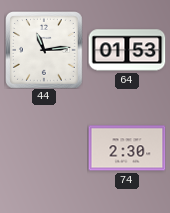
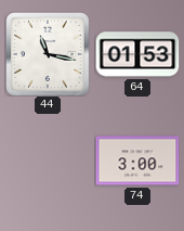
44: 11:14 -> 11:17 (48, 54)
74: 2:30 -> 3:00 (137, 161)
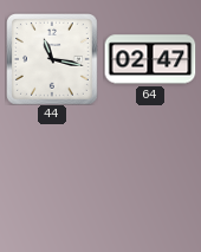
64: 01:53 -> 02:47 (150, 59)
74: 3:00 -> none (137, 161)
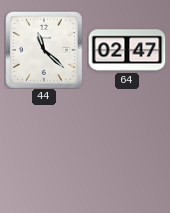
44: 11:17 -> 11:22 (44, 50)
